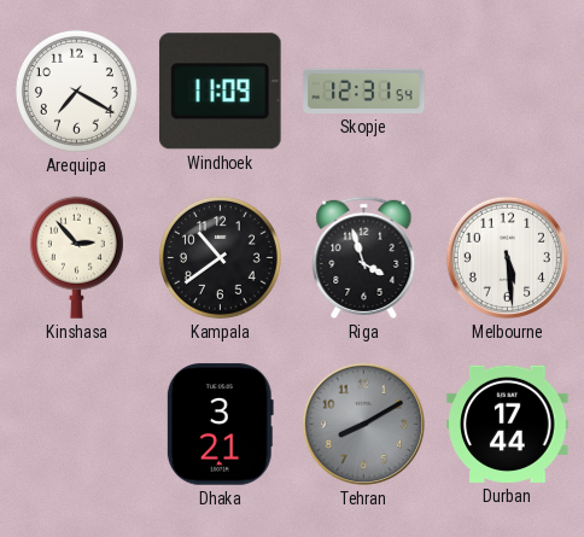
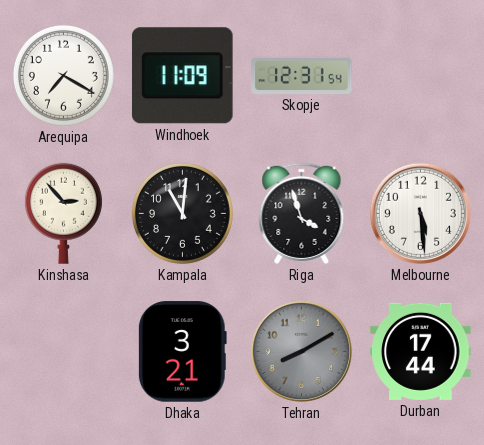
Kampala: 10:39 -> 11:01 (182, 213)
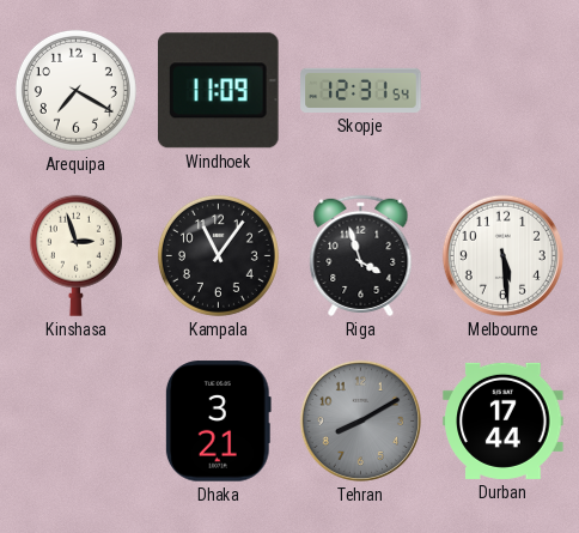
Kinshasa: 2:53 -> 2:57 (75, 255)
Kampala: 11:01 -> 11:06 (218, 255)
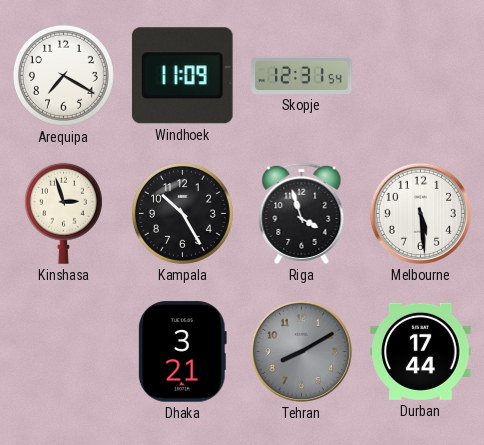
Kampala: 11:06 -> 10:25 (182, 213)
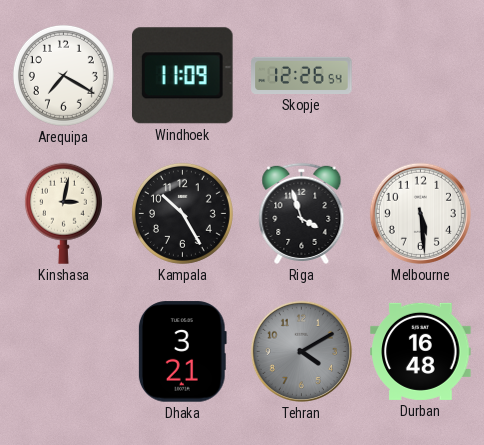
Skopje: 12:31 -> 12:26 (302, 75)
Kinshasa: 2:57 -> 3:02 (63, 213)
Tehran: 8:10 -> 4:10 (301, 351)
Durban: 17:44 -> 16:48 (421, 351)
